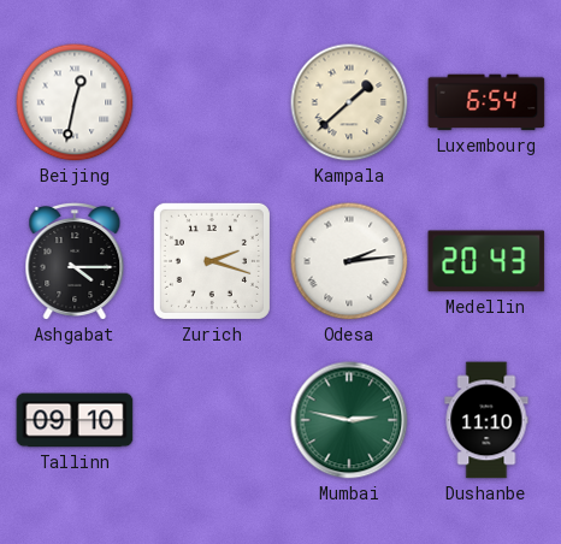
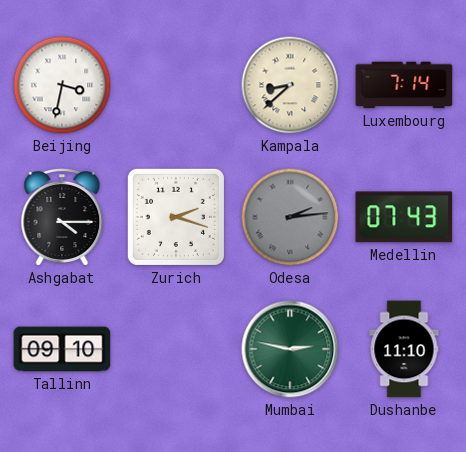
Beijing: 12:32 -> 3:32 (62, 85)
Kampala: 1:38 -> 8:38 (290, 85)
Luxembourg: 6:54 -> 7:14 (404, 85)
Odesa dial: white -> grey (290, 217)
Medellin: 20:43 -> 07:43 (404, 217)
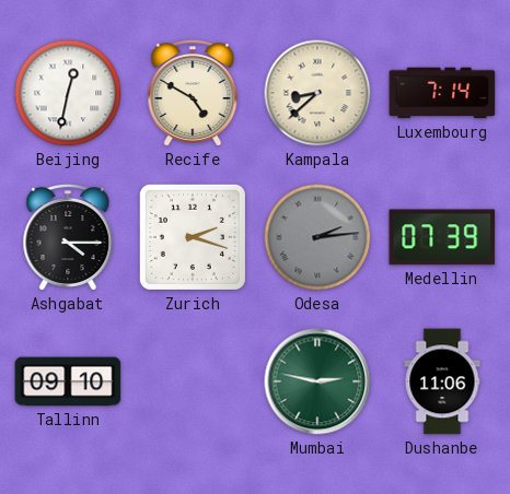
Beijing: 3:32 -> 12:32 (68, 93)
Recife: none -> 4:50 (193, 93)
Medellin: 07:43 -> 07:39 (442, 237)
Dushanbe: 11:10 -> 11:06 (442, 381)
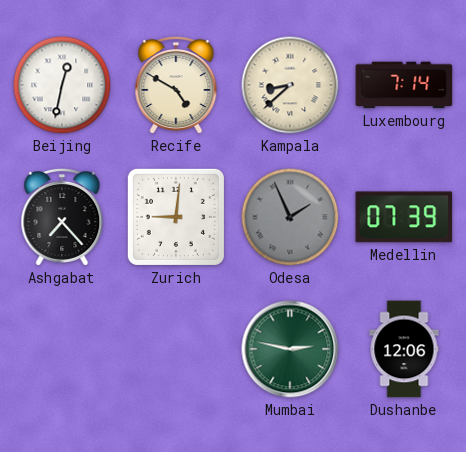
Ashgabat: 4:15 -> 7:23 (62, 217)
Zurich: 2:18 -> 9:01 (176, 217)
Odesa: 2:14 -> 1:56 (290, 217)
Tallinn: 09:10 -> none (68, 381)
Dushanbe: 11:06 -> 12:06 (404, 349)
